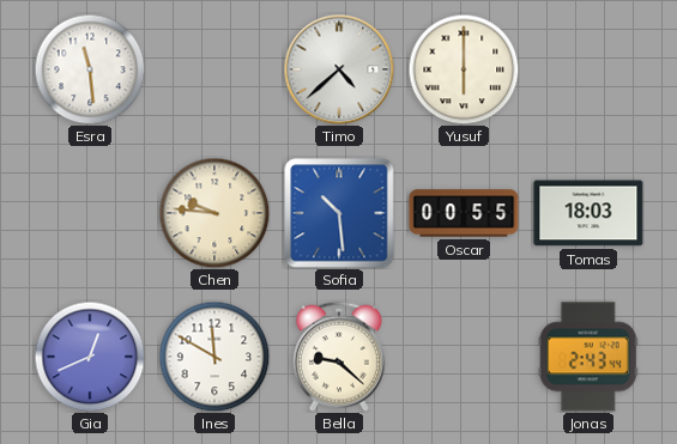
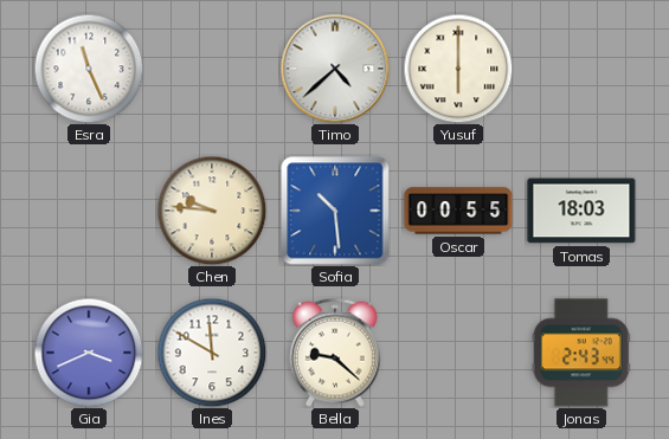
Esra: 11:29 -> 11:26 (89, 69)
Gia: 12:41 -> 3:41 (89, 353)
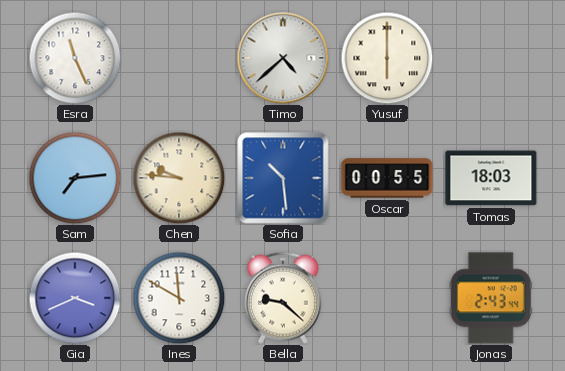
Sam: none -> 7:14 (75, 178)
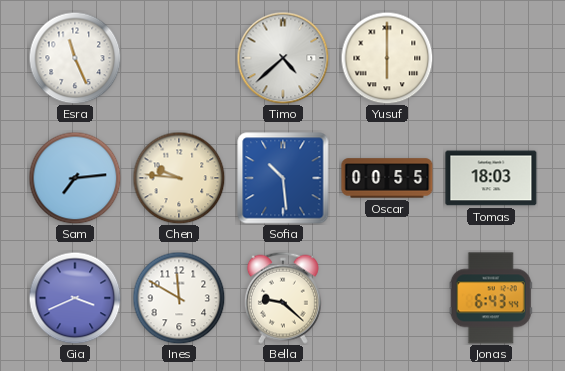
Jonas: 2:43 -> 6:43 (491, 298)
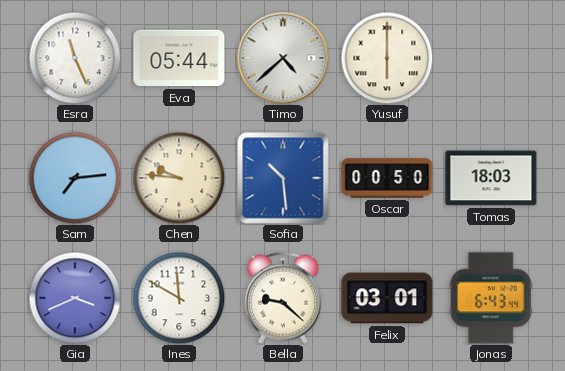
Eva: none -> 05:44 (179, 58)
Oscar: 00:55 -> 00:50 (387, 178)
Felix: none -> 03:01 (387, 298)
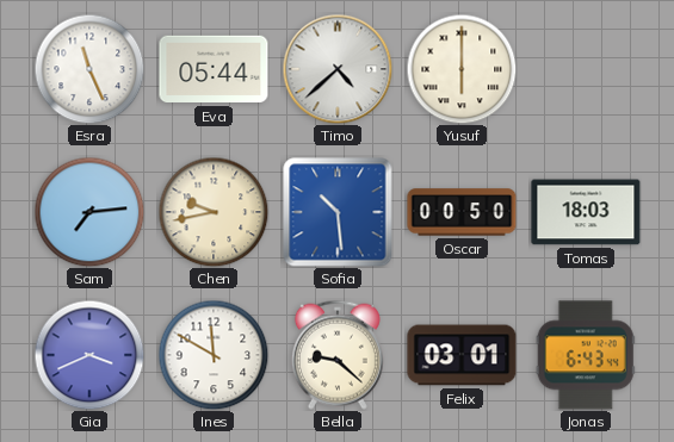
Chen: 9:46 -> 9:43 (214, 212)
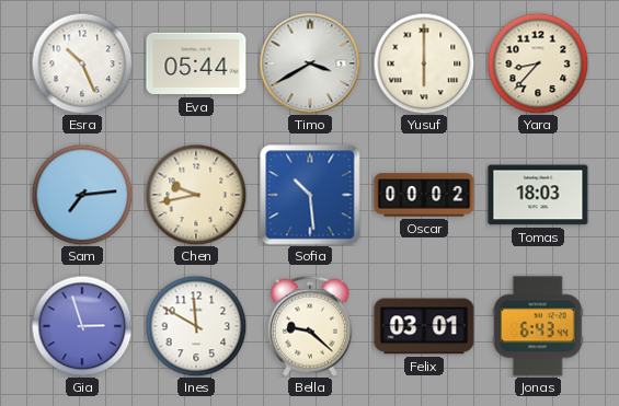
Esra: 11:26 -> 10:26 (82, 63)
Timo: 4:38 -> 3:40 (310, 63)
Yara: none -> 8:37 (538, 63)
Oscar: 00:50 -> 00:02 (424, 195)
Gia: 3:41 -> 2:57 (82, 326)
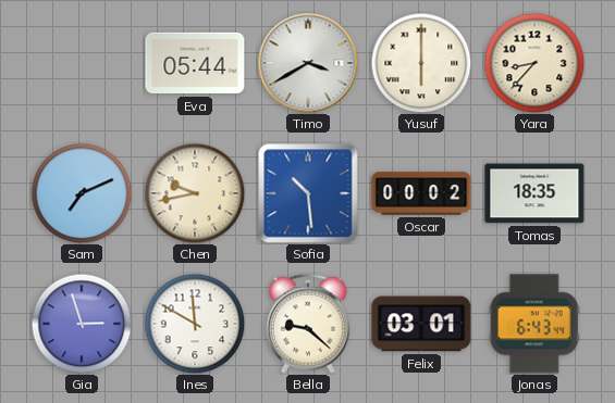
Esra: 10:26 -> none (82, 63)
Sam: 7:14 -> 7:11 (82, 193)
Tomas: 18:03 -> 18:35 (534, 193)
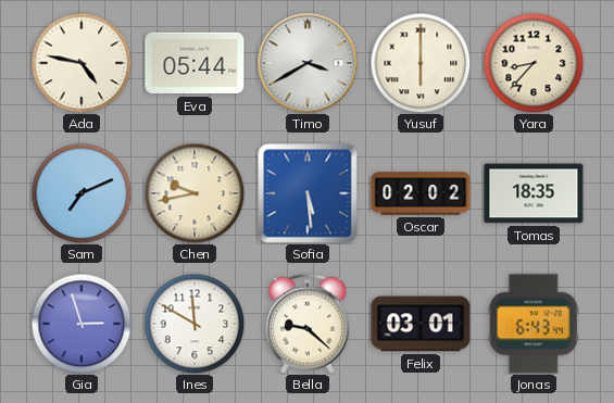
Ada: none -> 4:47 (82, 63)
Sofia: 10:29 -> 5:29 (308, 193)
Oscar: 00:02 -> 02:02 (421, 193)
